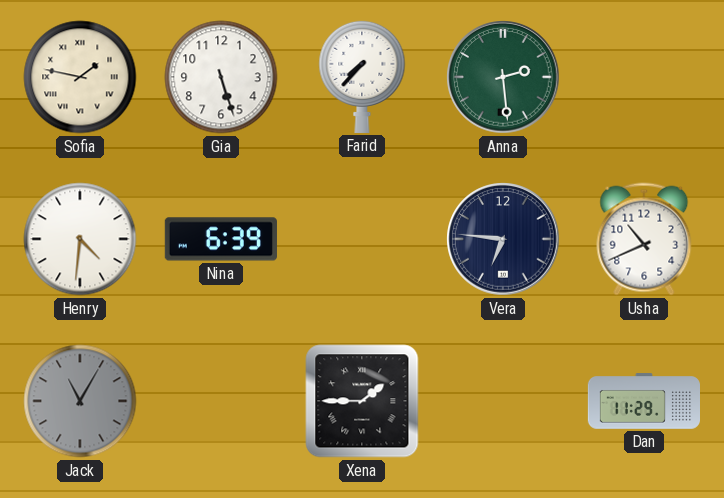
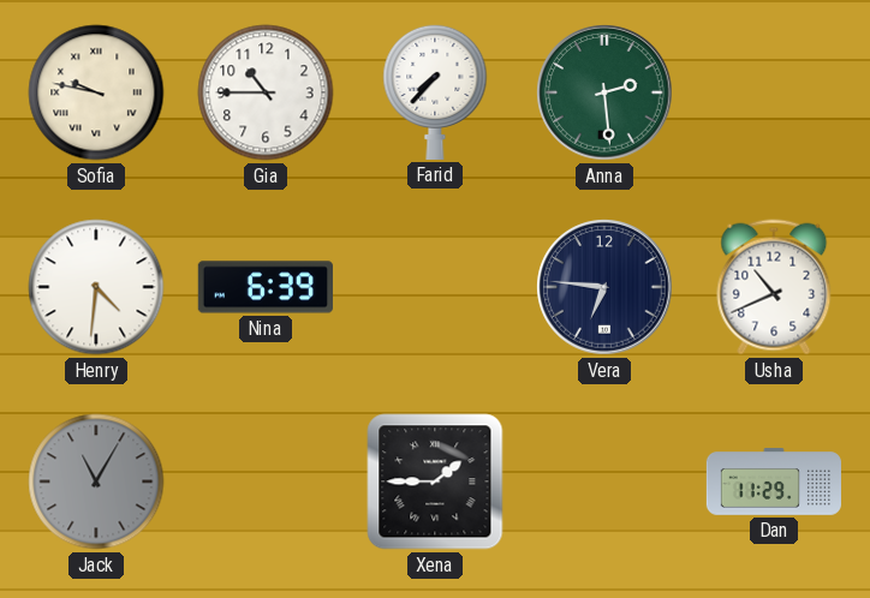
Sofia: 1:47 -> 9:47 (96, 92)
Gia: 5:27 -> 10:45 (266, 92)
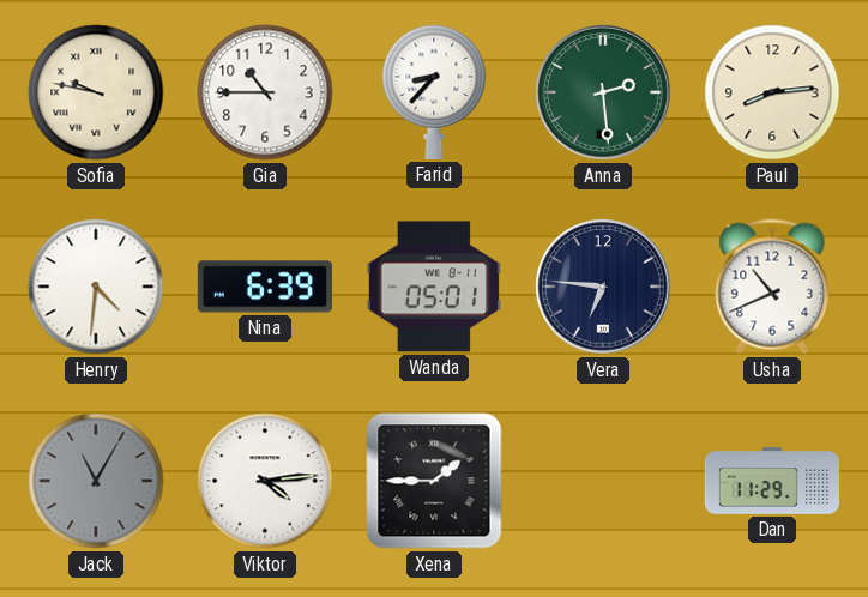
Farid: 7:37 -> 8:37 (434, 91)
Paul: none -> 8:14 (772, 92)
Wanda: none -> 05:01 (434, 287)
Viktor: none -> 4:14 (265, 481)
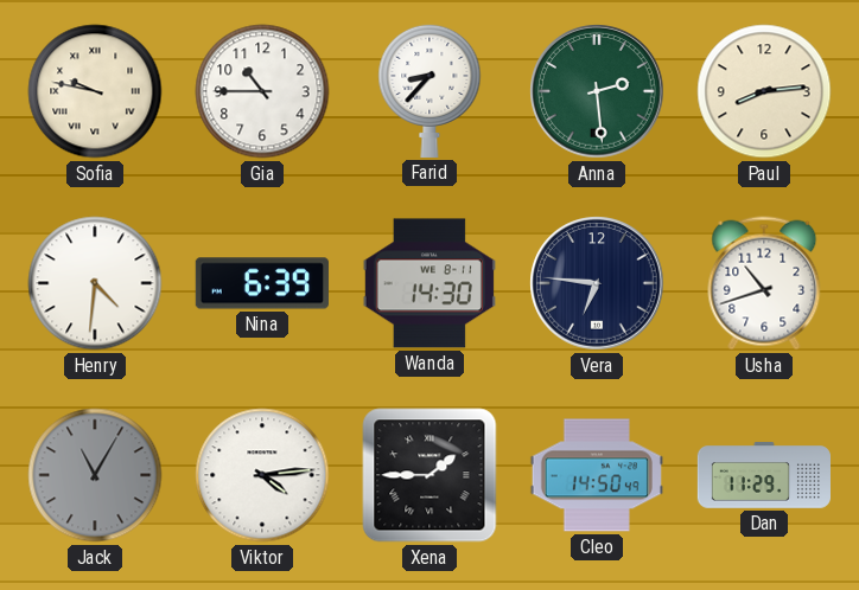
Wanda: 05:01 -> 14:30 (430, 283)
Usha: 10:41 -> 10:42 (764, 283)
Cleo: none -> 14:50 (597, 475)
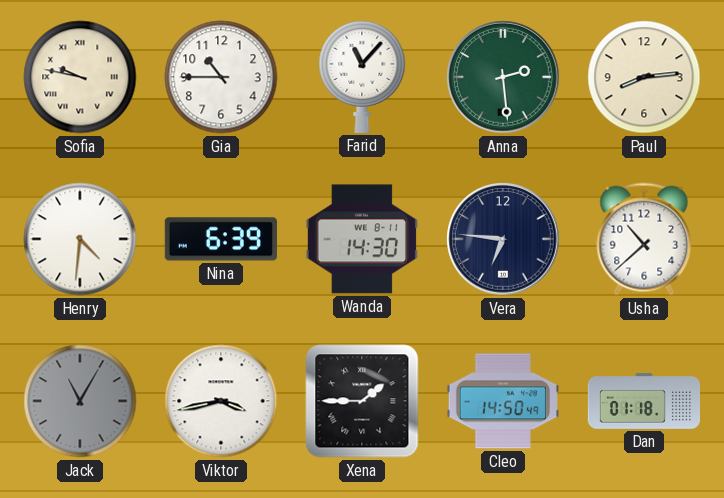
Farid: 8:37 -> 11:07 (362, 76)
Usha: 10:42 -> 10:38 (644, 239)
Viktor: 4:14 -> 3:43 (221, 401)
Dan: 11:29 -> 01:18 (643, 401)
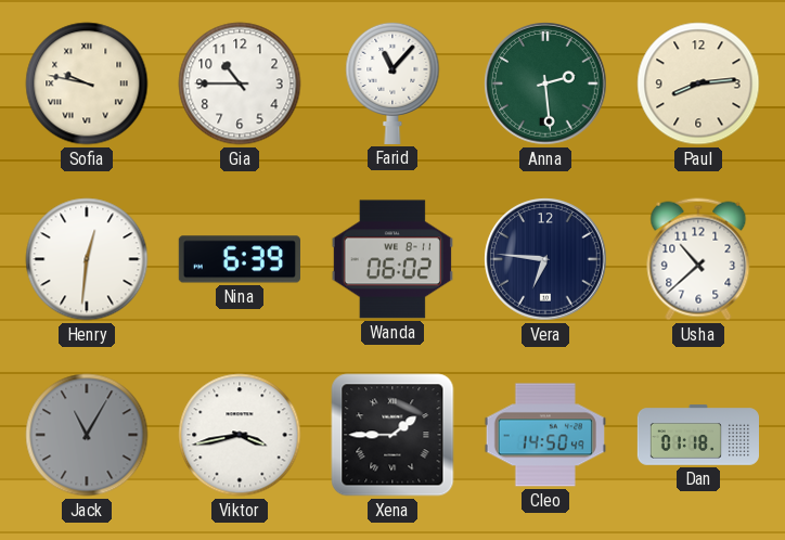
Henry: 4:31 -> 12:31 (87, 259)
Wanda: 14:30 -> 06:02 (392, 259)
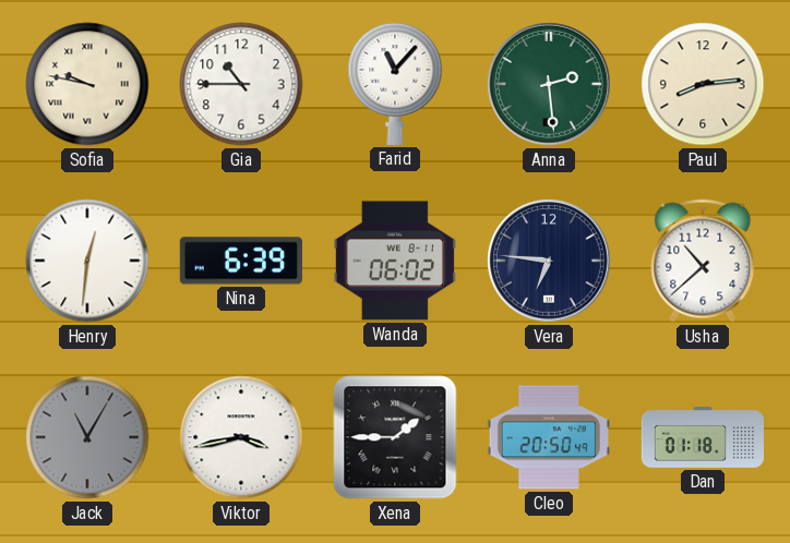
Cleo: 14:50 -> 20:50 (549, 437)
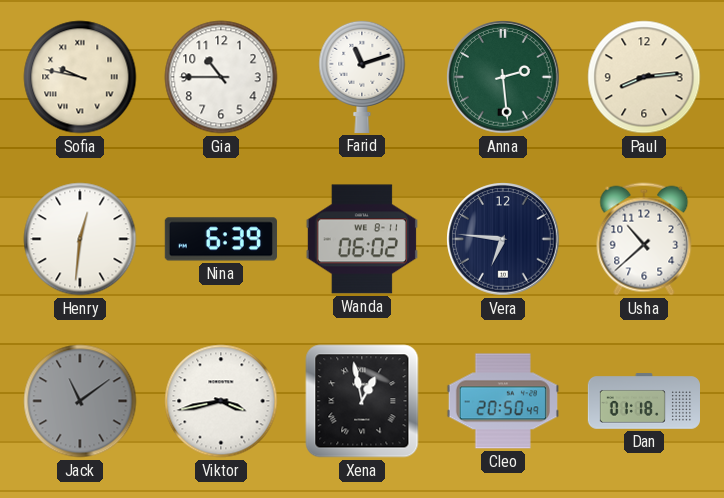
Farid: 11:07 -> 11:12 (362, 76)
Jack: 11:05 -> 11:09 (80, 401)
Xena: 1:45 -> 12:58 (362, 401)
